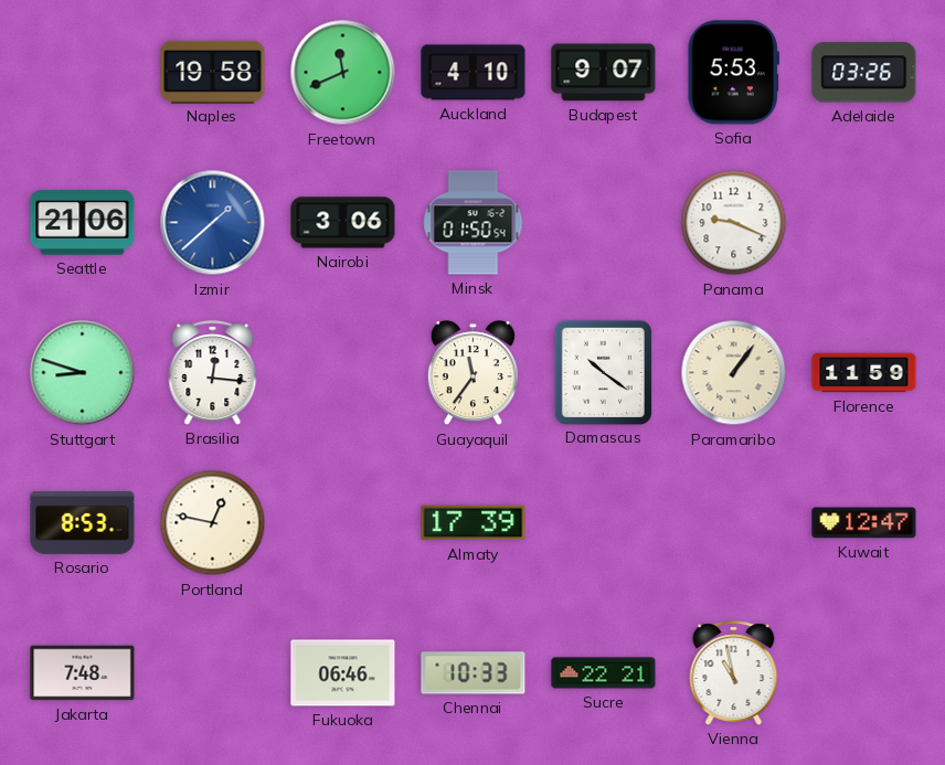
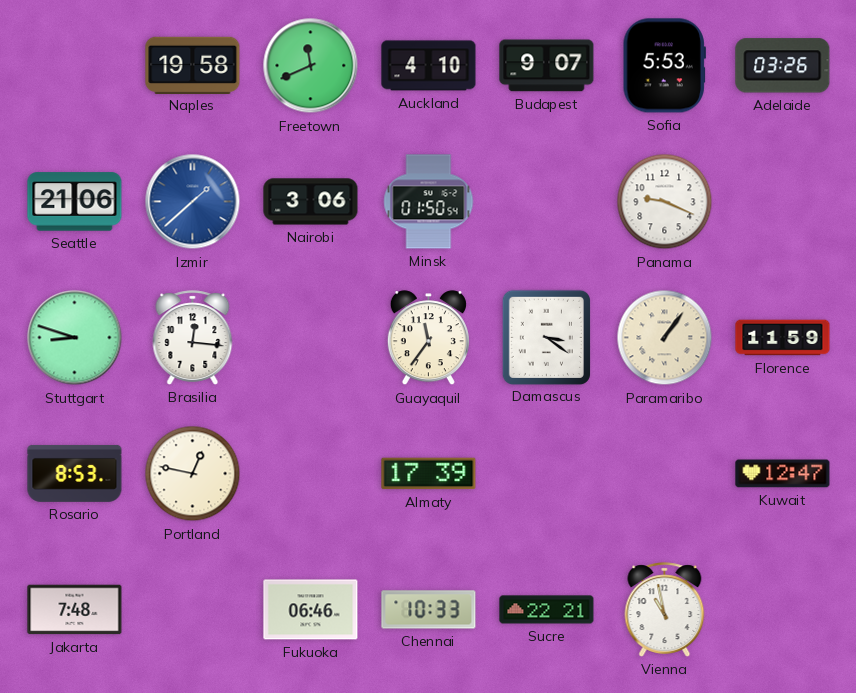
Damascus: 10:21 -> 3:21 (546, 337)
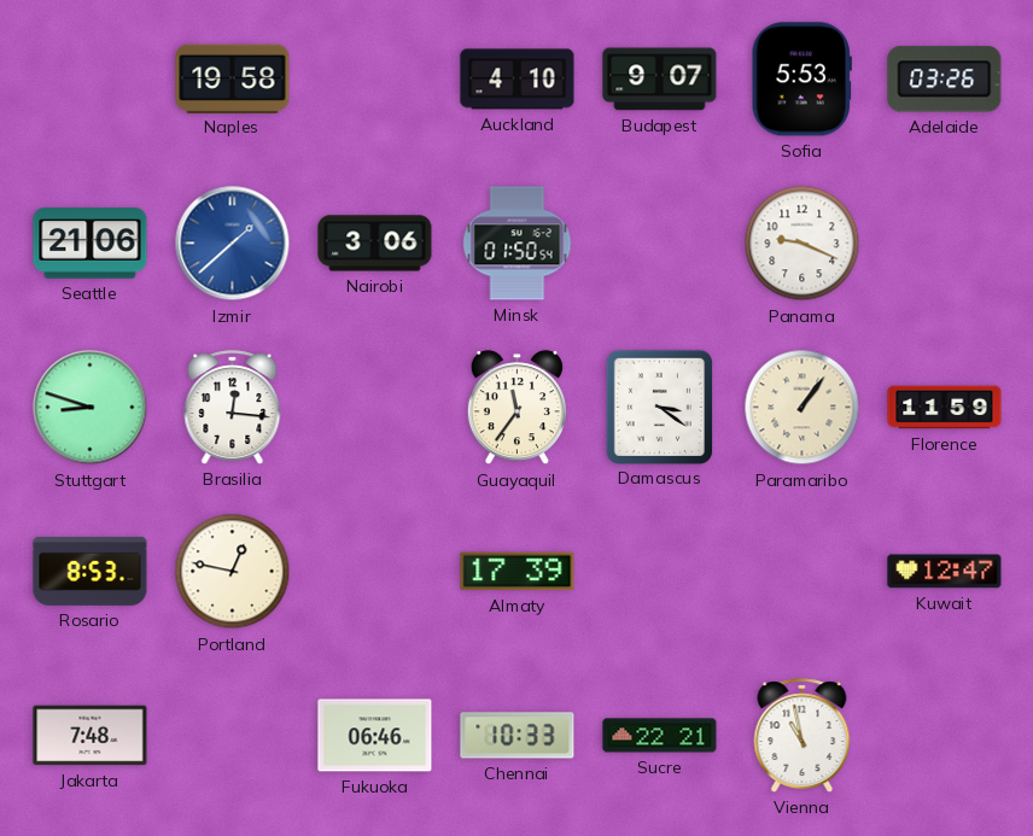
Freetown: 11:41 -> none (311, 66)
